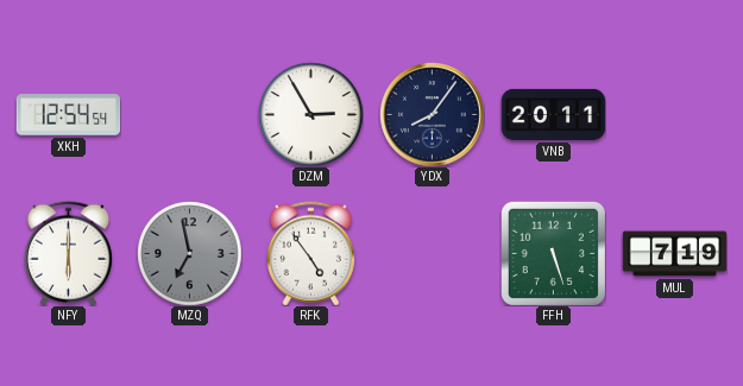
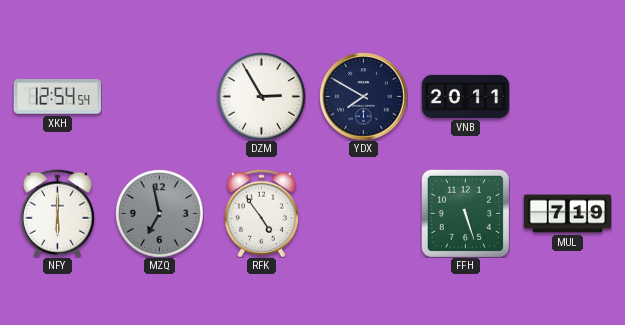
YDX: 8:06 -> 7:50 (363, 96)
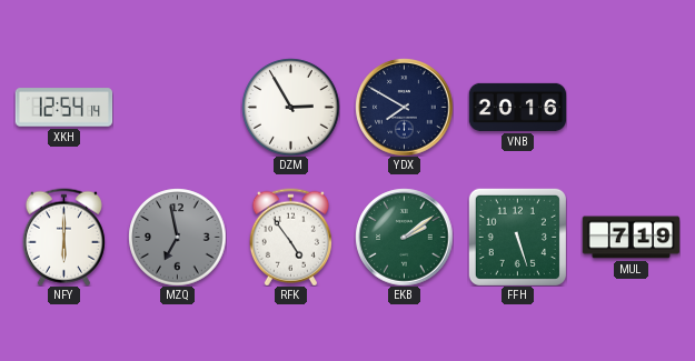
XKH: 12:54:54 -> 12:54:14 (63, 108)
VNB: 20:11 -> 20:16 (517, 107)
EKB: none -> 2:09 (404, 237)
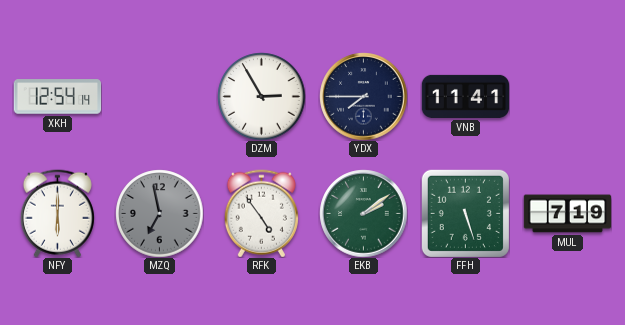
YDX: 7:50 -> 7:45 (363, 96)
VNB: 20:16 -> 11:41 (465, 96)
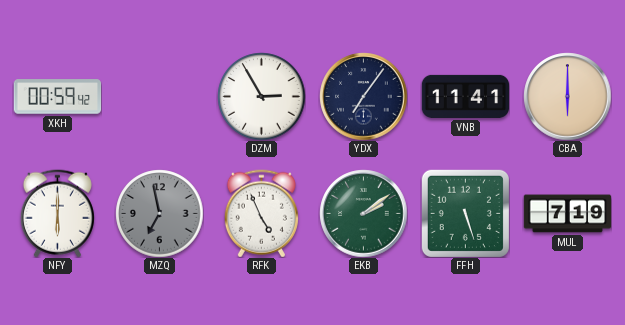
XKH: 12:54 -> 00:59 (57, 97)
YDX: 7:45 -> 7:06 (363, 96)
CBA: none -> 6:00 (567, 96)
RFK: 4:54 -> 4:56 (261, 213)
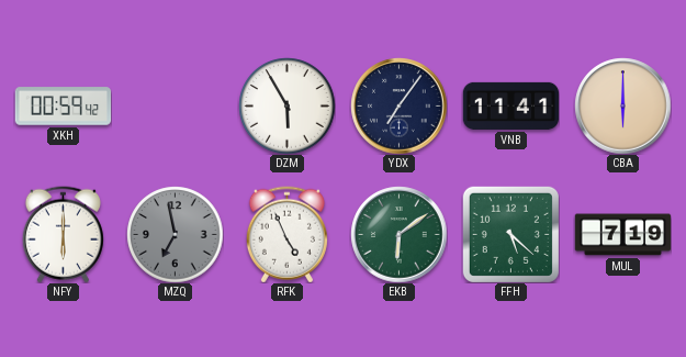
DZM: 2:55 -> 5:55 (286, 105)
EKB: 2:09 -> 6:09 (398, 234)
FFH: 5:27 -> 5:22 (510, 234)
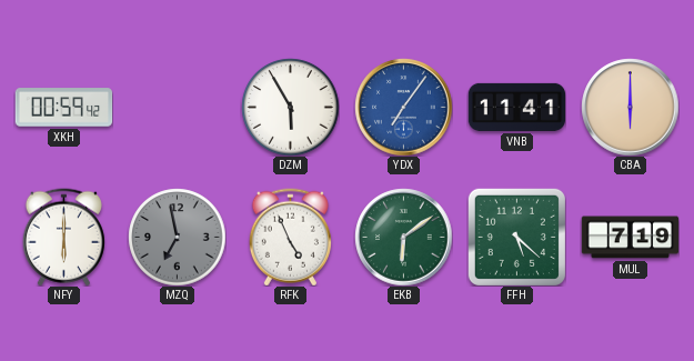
YDX dial: navy -> blue (403, 107)
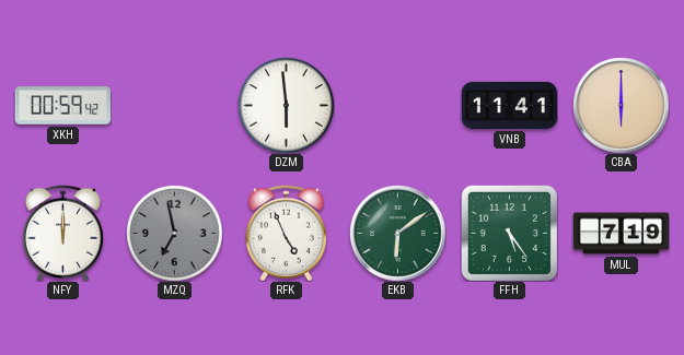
DZM: 5:55 -> 5:59 (286, 105)
YDX: 7:06 -> none (403, 107)
NFY: 6:00 -> 12:00 (62, 233)
FFH: 5:22 -> 5:24 (509, 233)
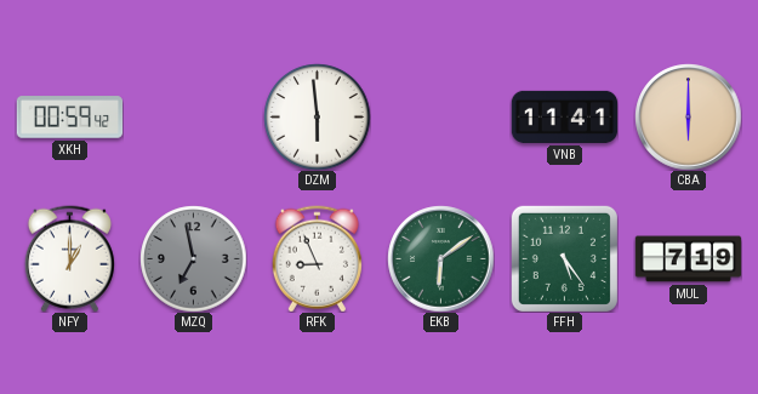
NFY: 12:00 -> 1:00 (69, 258)
RFK: 4:56 -> 8:56 (317, 258)
